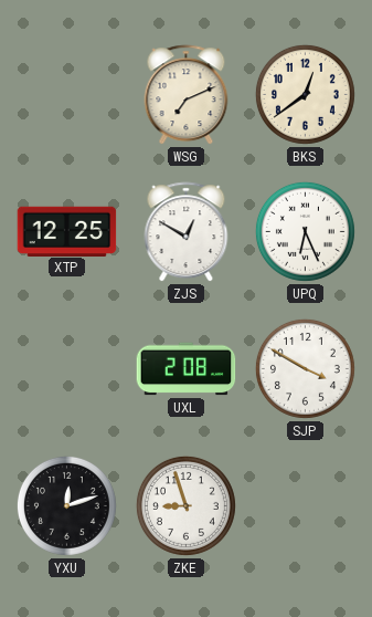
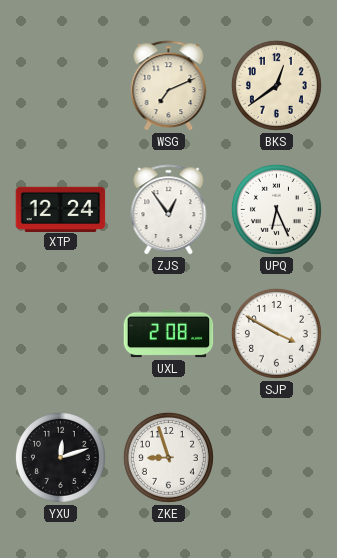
XTP: 12:25 -> 12:24 (61, 209)
ZJS: 12:50 -> 12:54 (169, 210)
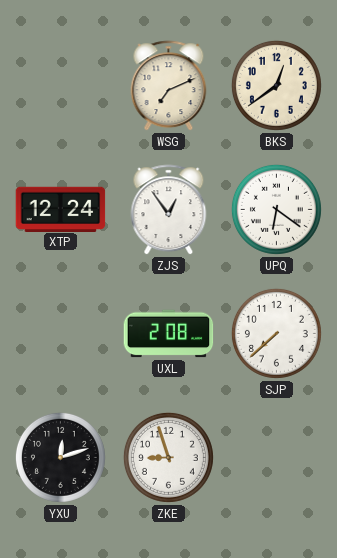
UPQ: 6:26 -> 6:21 (276, 209)
SJP: 3:50 -> 7:38 (276, 333)
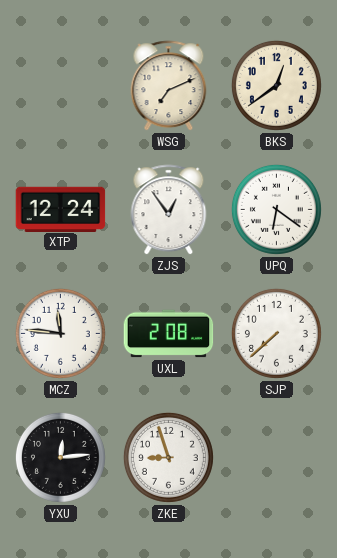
MCZ: none -> 11:46 (60, 333)
YXU: 12:12 -> 12:14 (60, 457)
